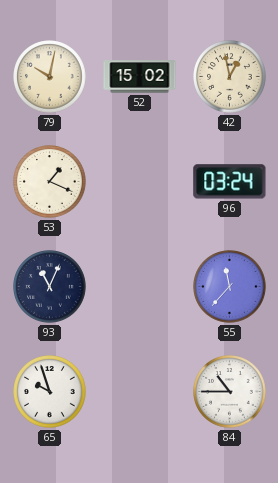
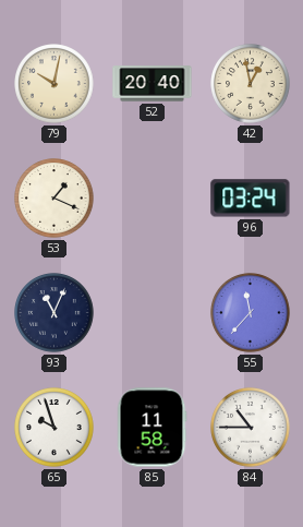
52: 15:02 -> 20:40 (153, 84)
85: none -> 11:58 (152, 428)
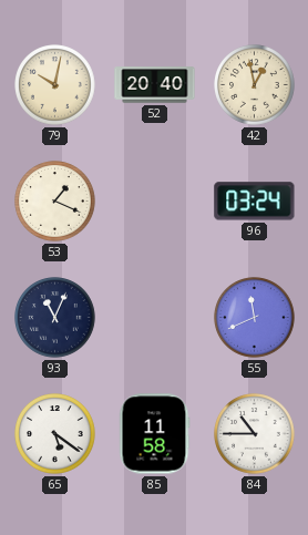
55: 11:37 -> 11:41 (255, 318)
65: 9:57 -> 5:21 (55, 434)
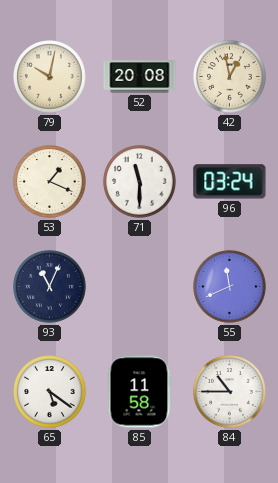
52: 20:40 -> 20:08 (140, 77)
71: none -> 11:30 (140, 182)
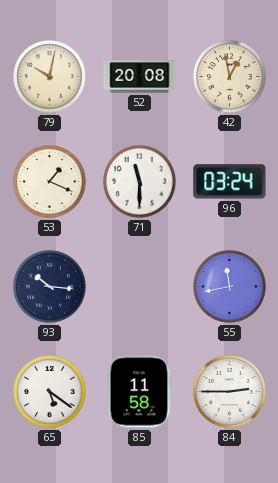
93: 11:04 -> 10:16 (50, 287)
55: 11:41 -> 11:43 (230, 287)
84: 10:45 -> 2:45 (230, 392)
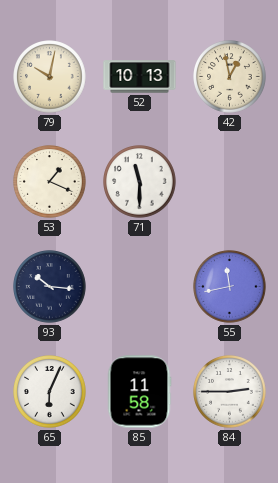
52: 20:08 -> 10:13 (140, 77)
96: 03:24 -> none (230, 182)
65: 5:21 -> 6:04 (50, 392)
